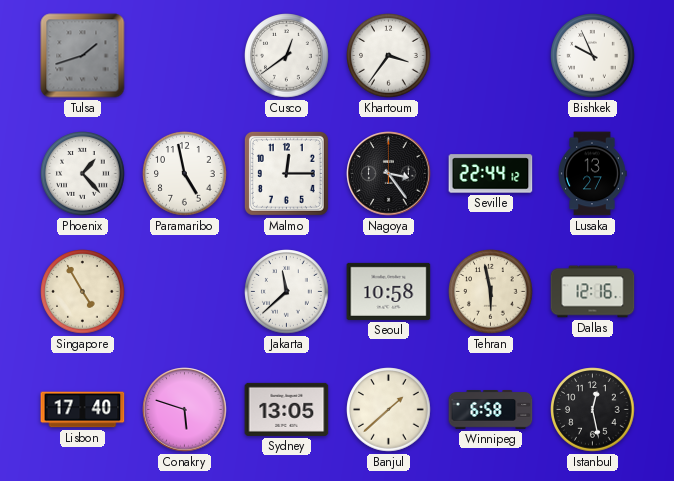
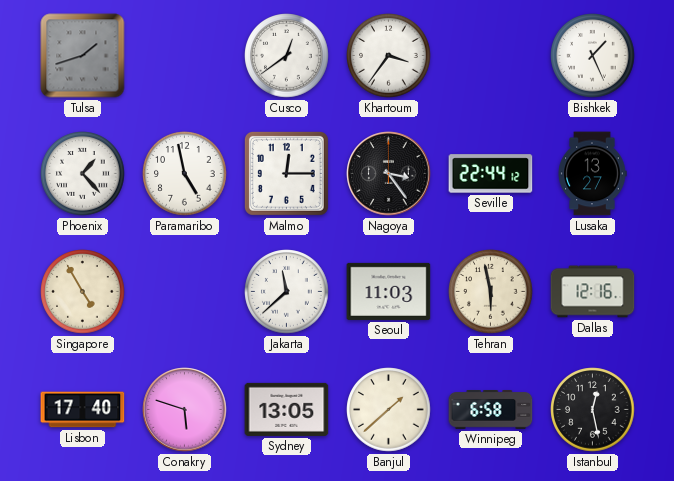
Bishkek: 9:56 -> 1:26 (593, 56)
Seoul: 10:58 -> 11:03 (389, 291)
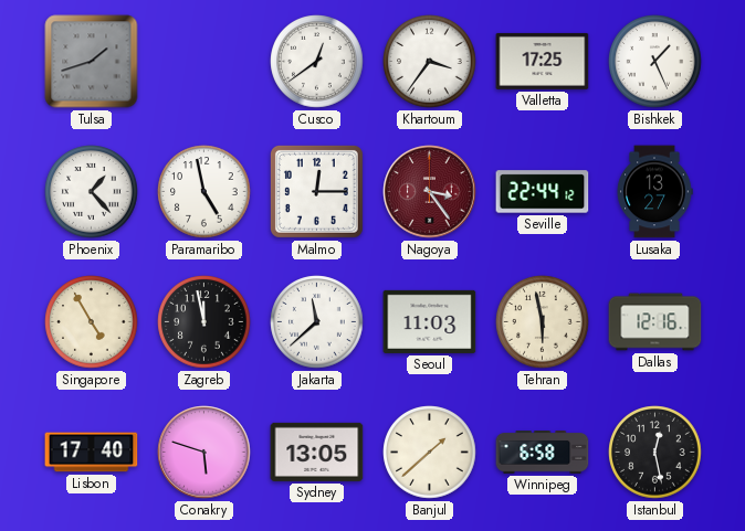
Valletta: none -> 17:25 (543, 61)
Nagoya dial: black -> burgundy (430, 192)
Zagreb: none -> 11:58 (204, 322)
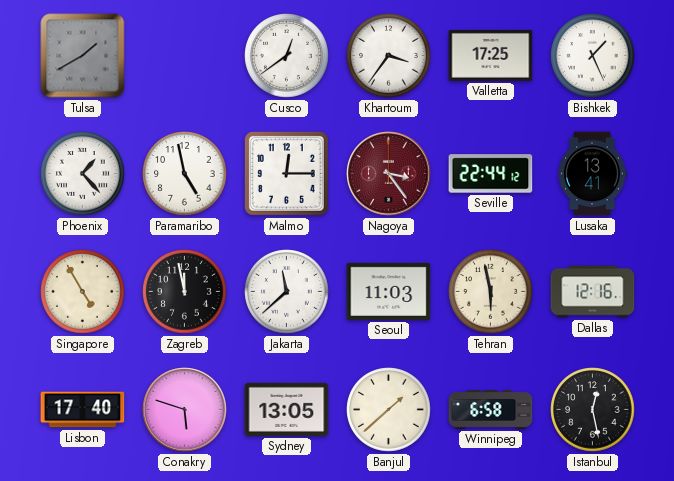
Tulsa: 1:42 -> 1:40 (83, 56)
Lusaka: 13:27 -> 13:41 (592, 174)
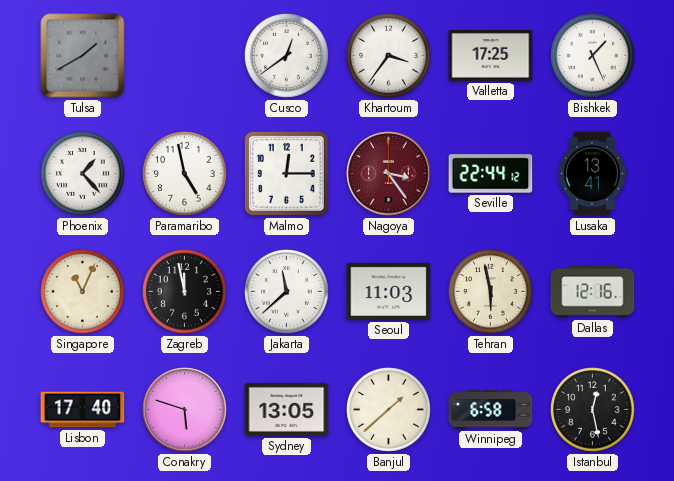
Singapore: 4:55 -> 11:04 (83, 292)
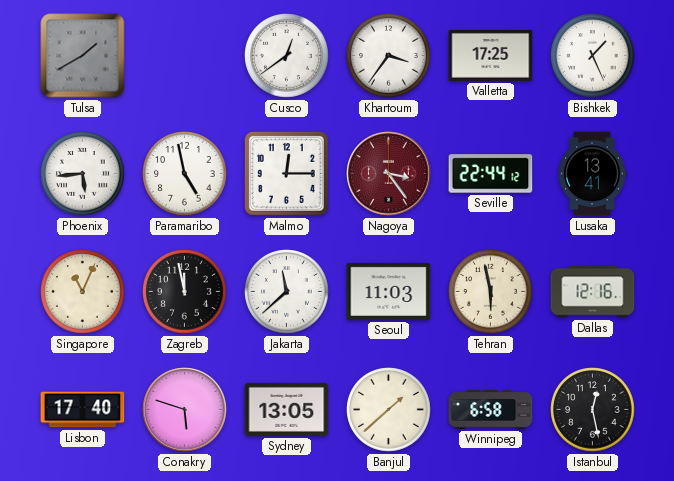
Phoenix: 1:23 -> 5:44 (83, 174)
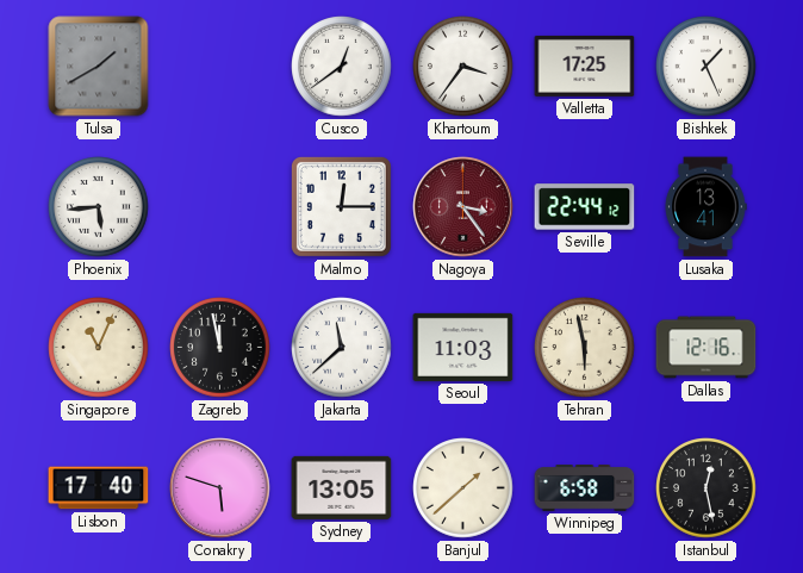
Paramaribo: 4:58 -> none (185, 174)
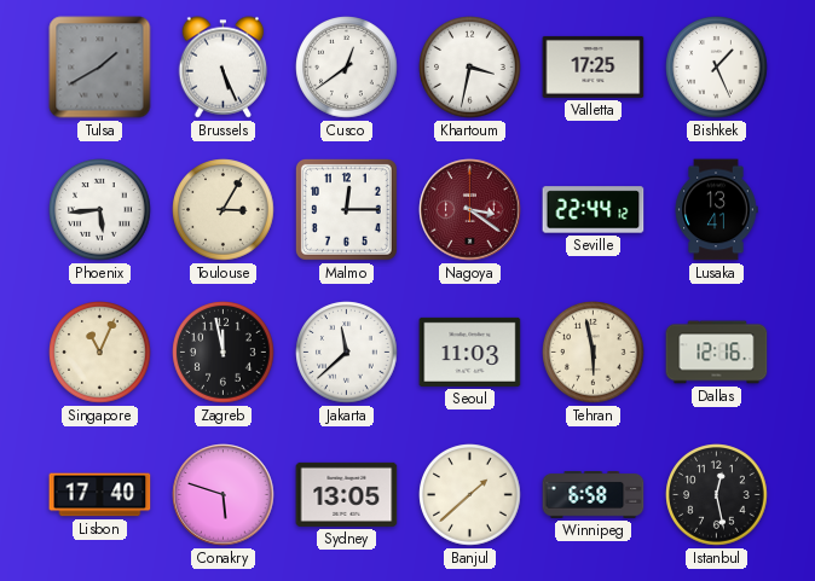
Brussels: none -> 5:26 (224, 68)
Khartoum: 3:36 -> 3:32 (470, 68)
Toulouse: none -> 3:05 (224, 210)
Nagoya: 3:24 -> 3:21 (470, 210)
